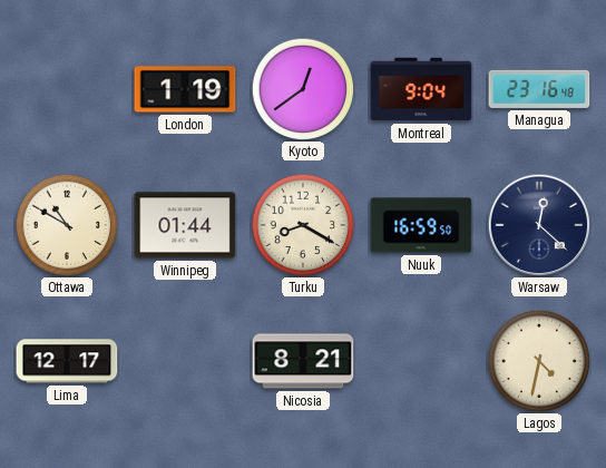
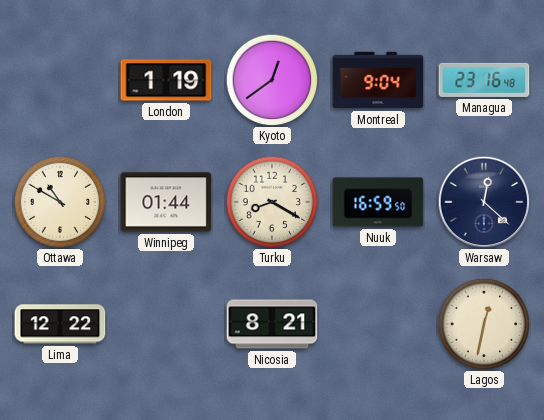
Lima: 12:17 -> 12:22 (60, 324)
Lagos: 4:32 -> 12:32 (484, 324)
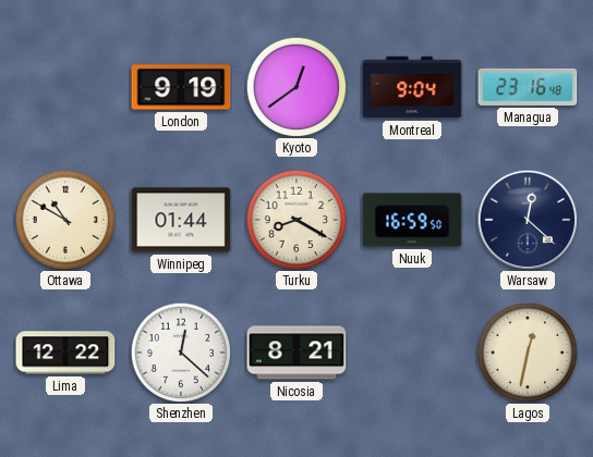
London: 1:19 -> 9:19 (181, 87)
Shenzhen: none -> 12:22 (181, 353)
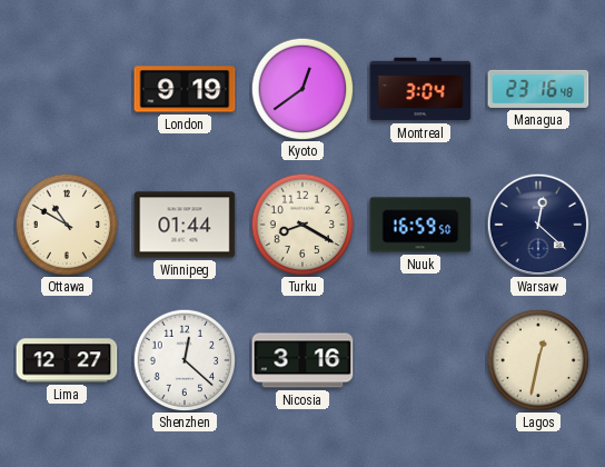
Montreal: 9:04 -> 3:04 (420, 89)
Lima: 12:22 -> 12:27 (67, 360)
Nicosia: 8:21 -> 3:16 (302, 360)
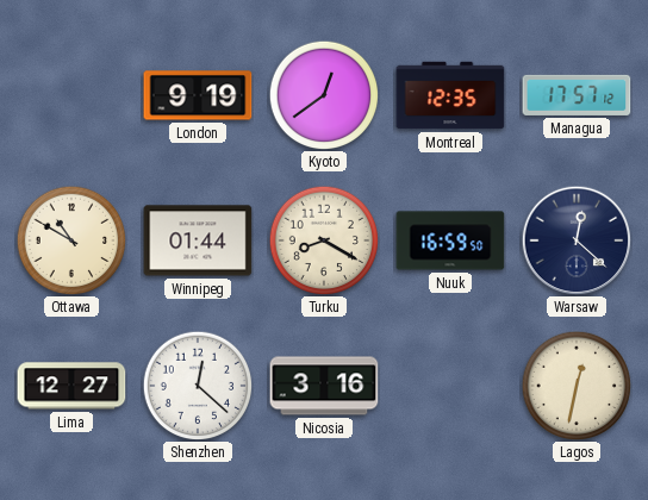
Montreal: 3:04 -> 12:35 (450, 95)
Managua: 23:16 -> 17:57 (577, 95)
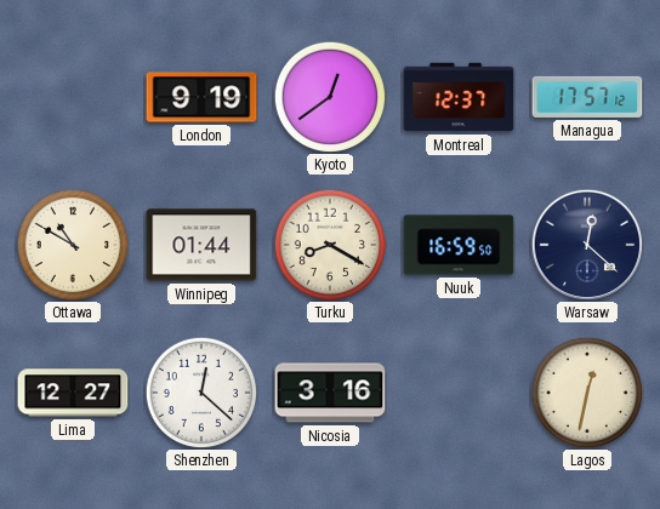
Montreal: 12:35 -> 12:37 (459, 97)
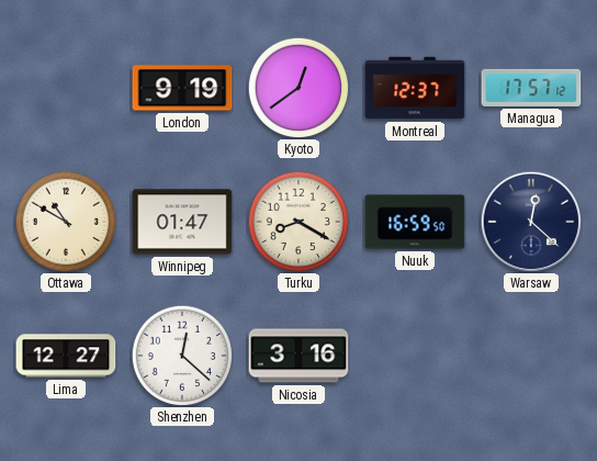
Winnipeg: 01:44 -> 01:47 (182, 222)
Lagos: 12:32 -> none (587, 393)
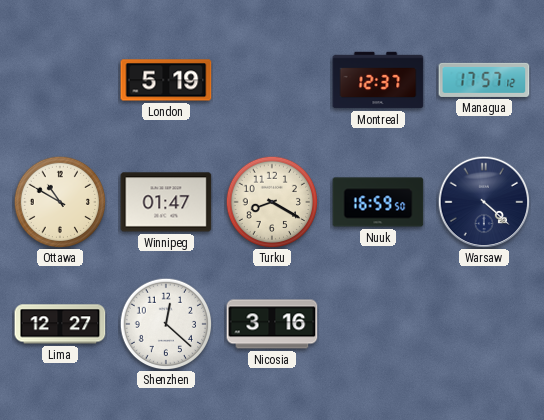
London: 9:19 -> 5:19 (166, 80)
Kyoto: 12:39 -> none (298, 88)
Warsaw: 12:22 -> 4:22 (484, 202)
